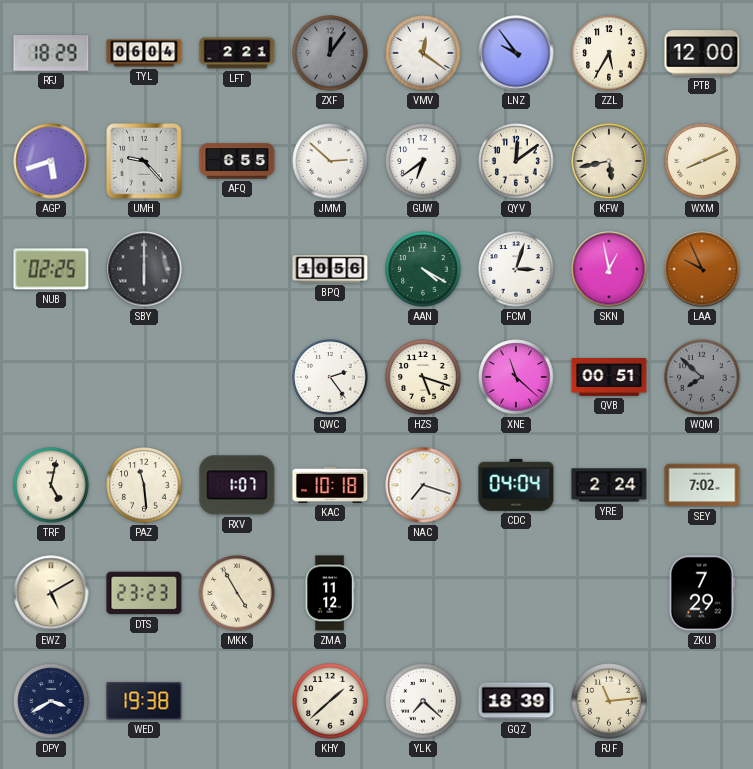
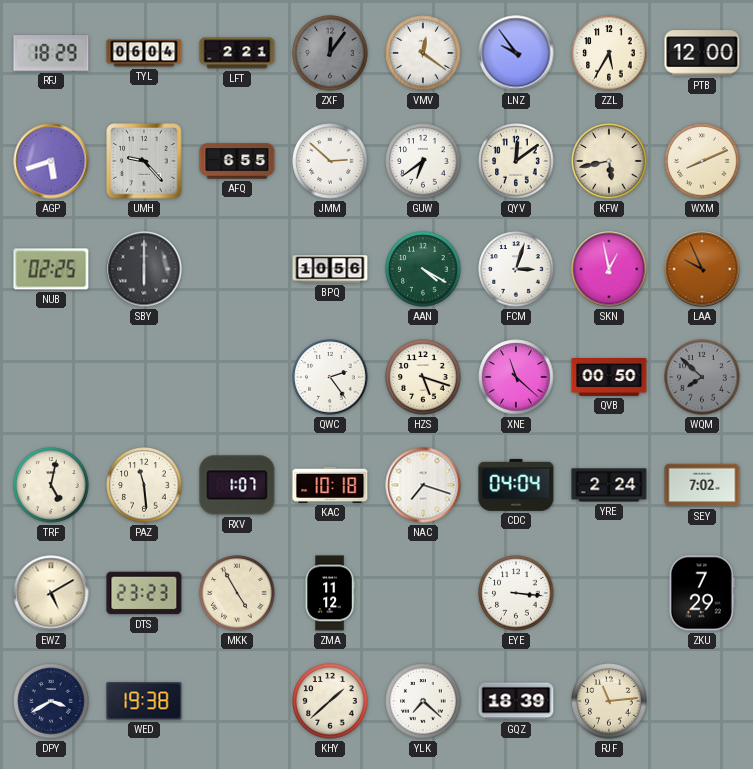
QVB: 00:51 -> 00:50 (609, 378)
EYE: none -> 3:16 (516, 593)
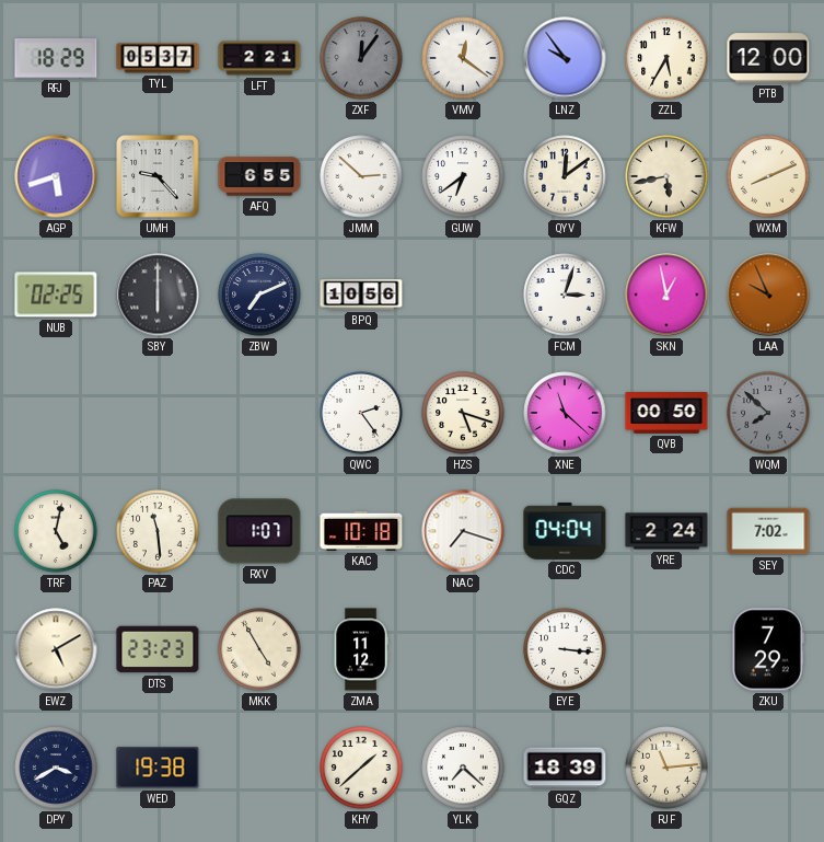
TYL: 06:04 -> 05:37 (158, 58)
ZBW: none -> 7:11 (259, 295)
AAN: 4:20 -> none (423, 269)
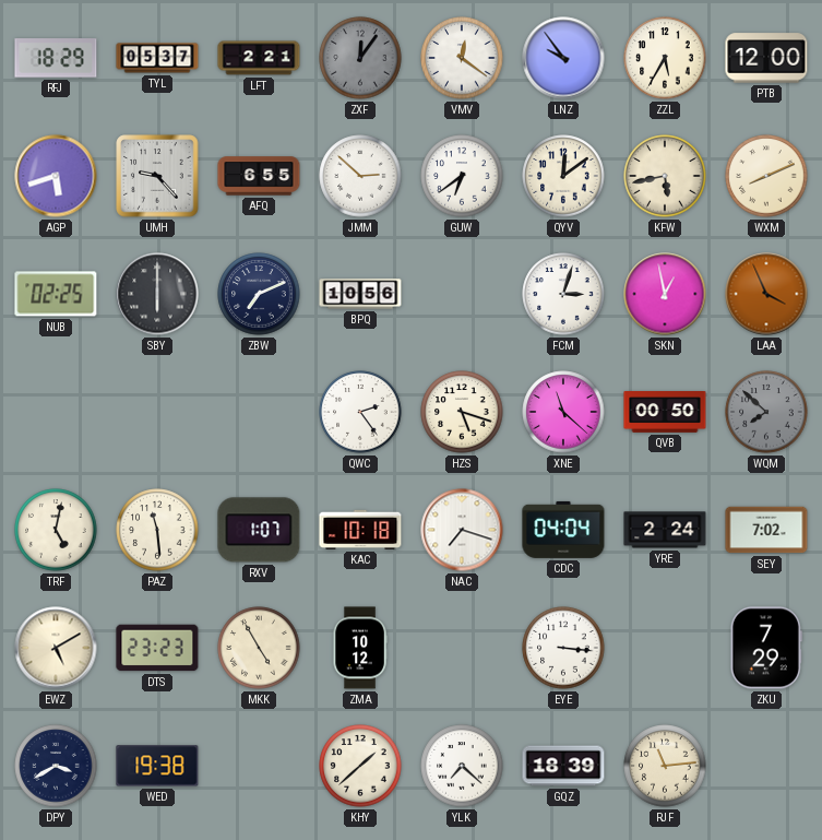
LAA: 9:56 -> 3:56 (766, 294)
ZMA: 11:12 -> 10:12 (360, 648)
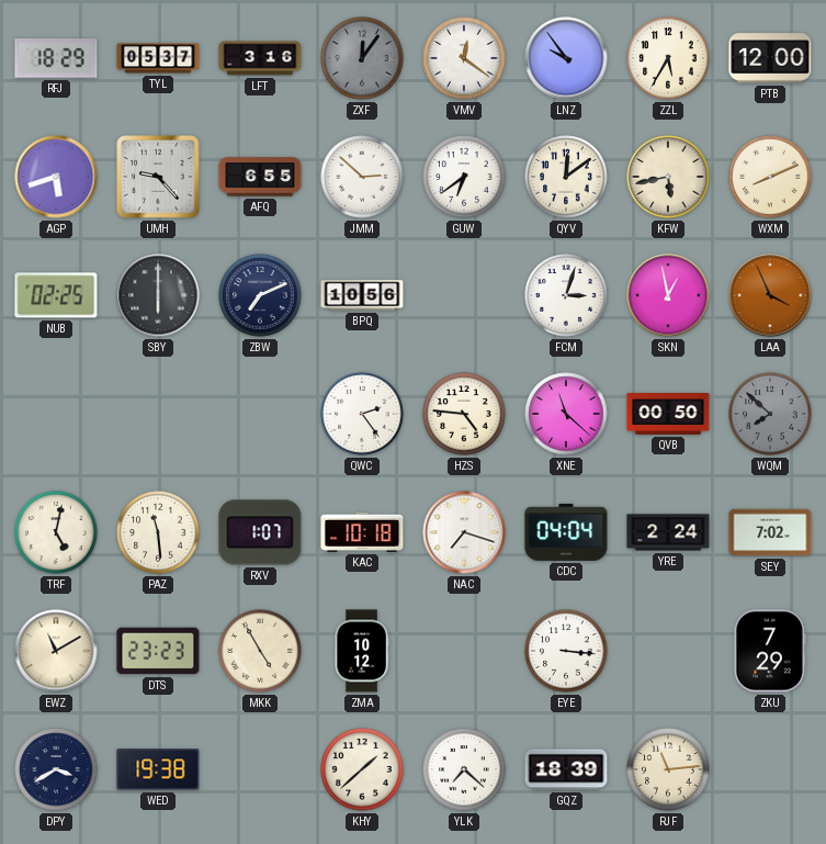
LFT: 2:21 -> 3:16 (260, 58)
HZS: 5:18 -> 4:46 (464, 414)
EWZ: 5:10 -> 11:10 (56, 651)
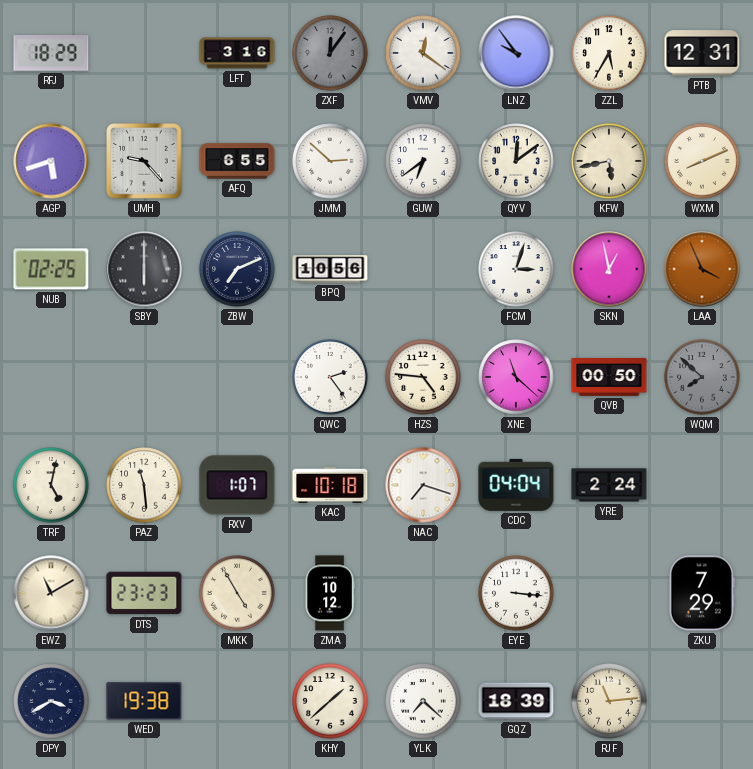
TYL: 05:37 -> none (158, 58)
PTB: 12:00 -> 12:31 (702, 53)
SEY: 7:02 -> none (770, 532)
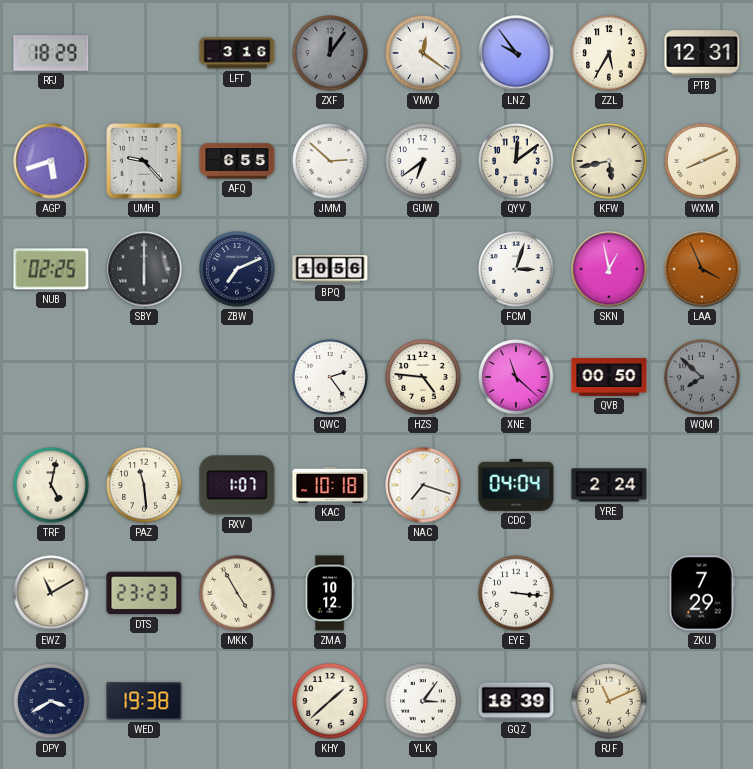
YLK: 7:22 -> 3:06 (423, 701)
RJF: 11:14 -> 11:11 (609, 701)
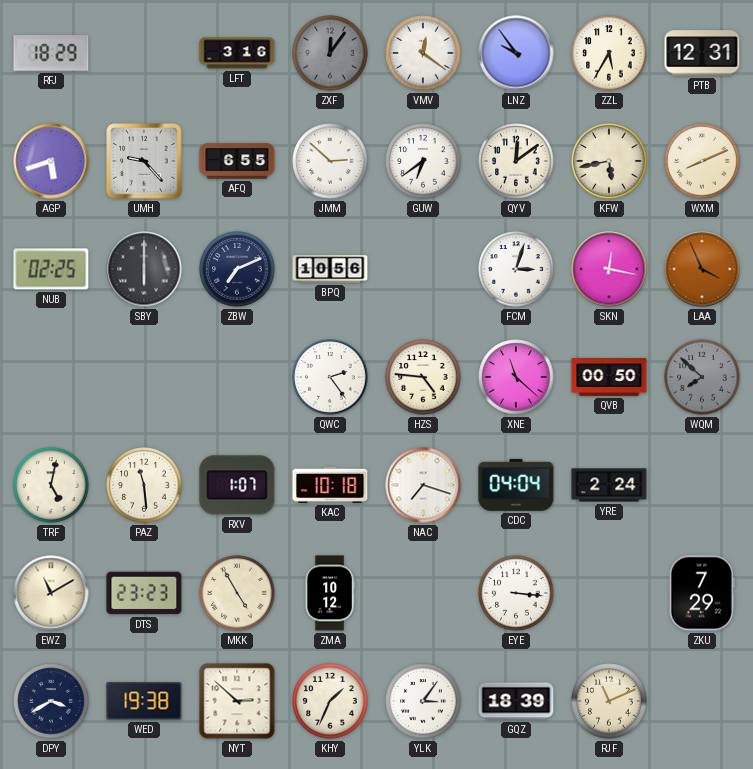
SKN: 12:58 -> 12:17 (609, 269)
NYT: none -> 2:52 (237, 701)
KHY: 1:38 -> 1:34 (330, 701)
